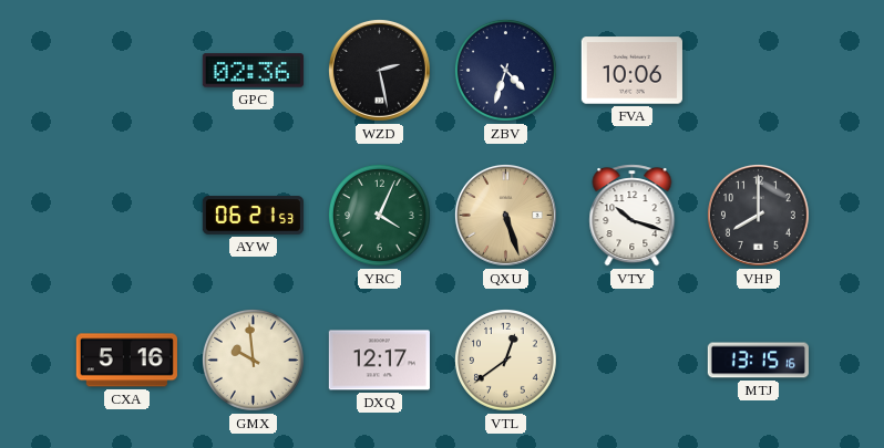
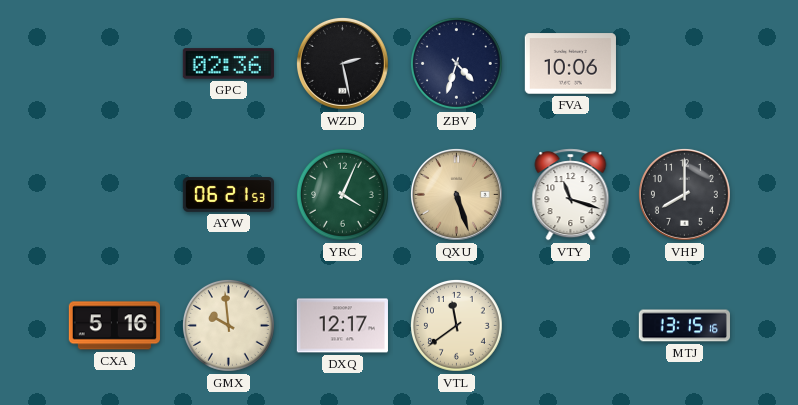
VTY: 10:18 -> 11:18 (571, 195)
VTL: 12:39 -> 11:39 (457, 326)
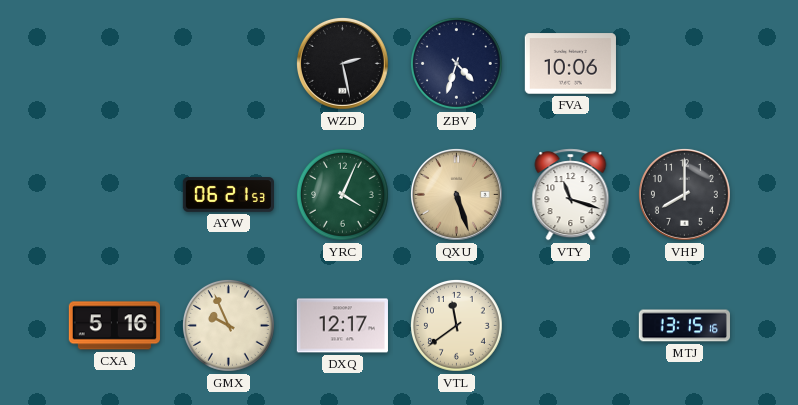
GPC: 02:36 -> none (228, 64)
GMX: 9:59 -> 9:56 (229, 326)
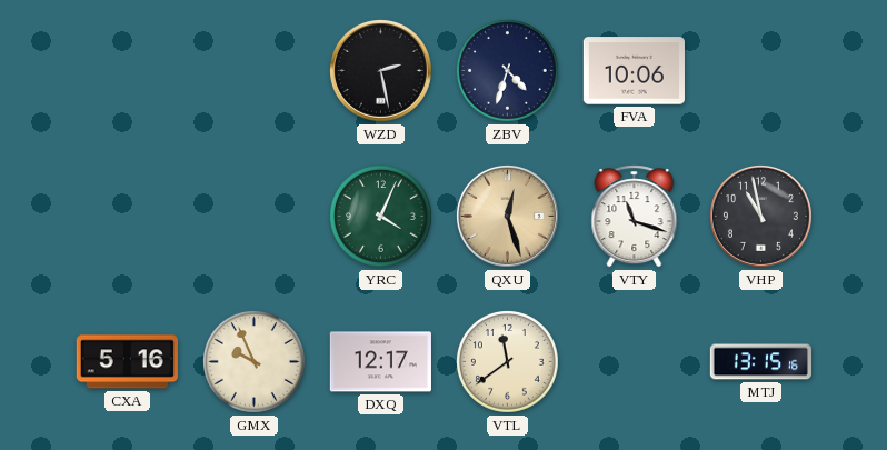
AYW: 06:21 -> none (228, 195)
QXU: 5:27 -> 12:27 (507, 216)
VHP: 8:00 -> 10:58 (760, 216)
